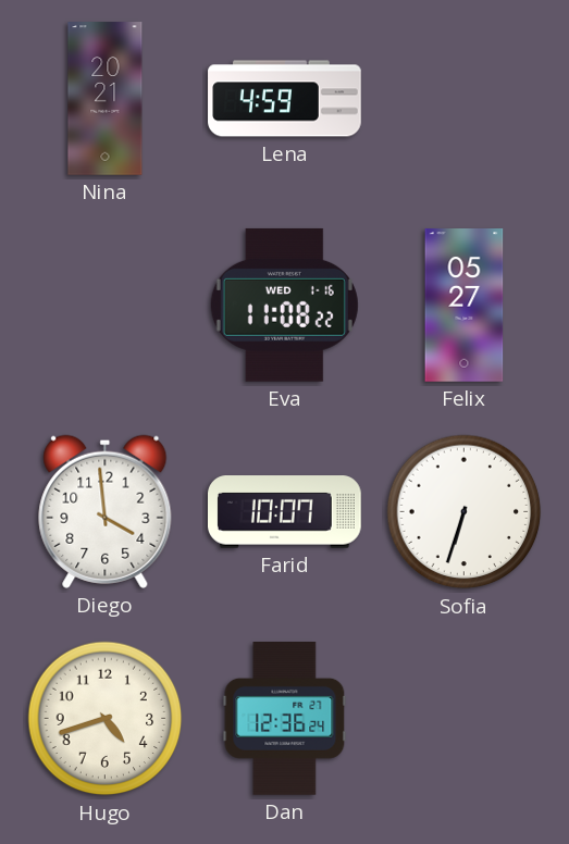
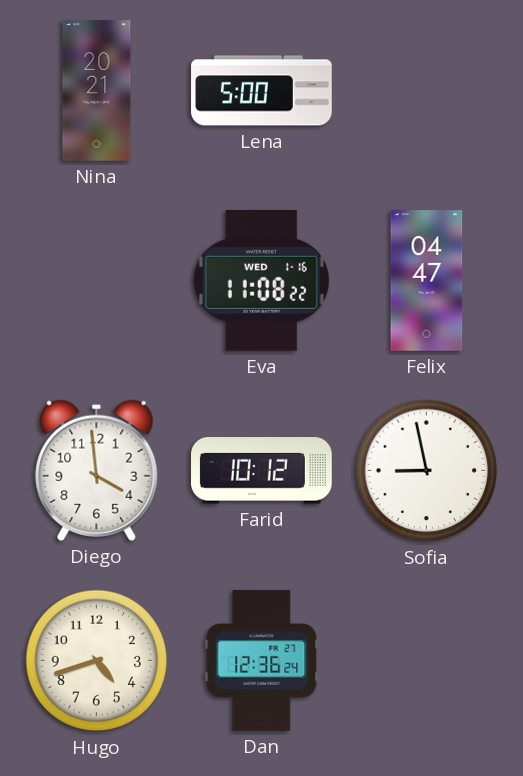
Lena: 4:59 -> 5:00 (262, 91)
Felix: 05:27 -> 04:47 (427, 281)
Farid: 10:07 -> 10:12 (262, 471)
Sofia: 6:33 -> 8:58 (427, 471)
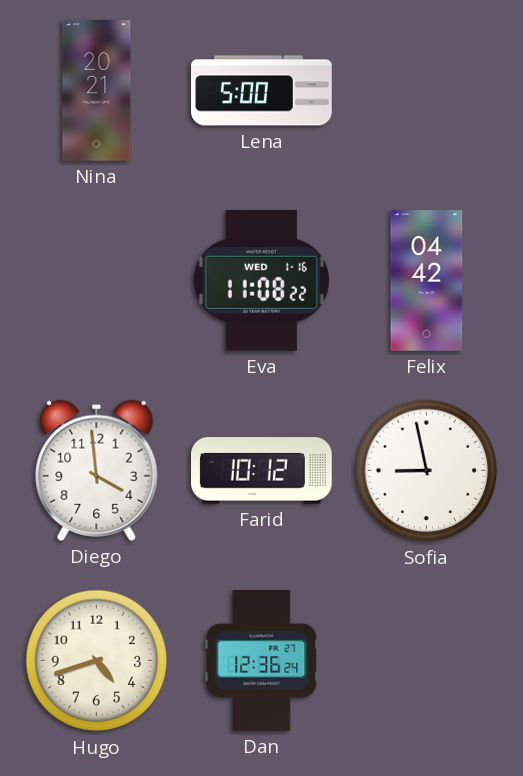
Felix: 04:47 -> 04:42 (427, 281)
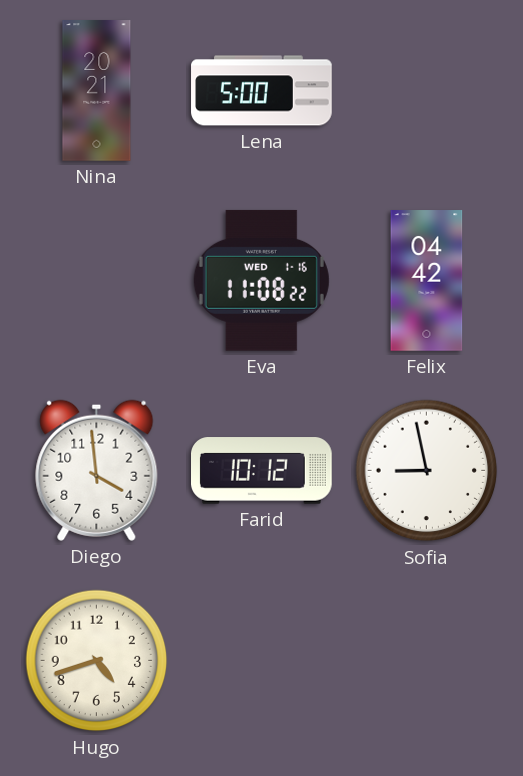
Dan: 12:36 -> none (262, 661)
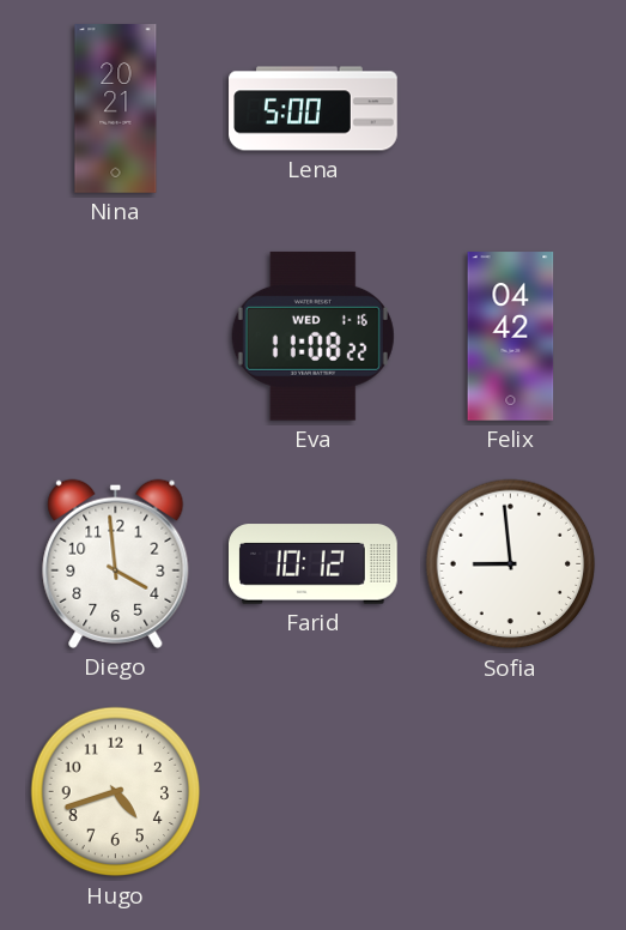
Sofia: 8:58 -> 8:59 (511, 564)
